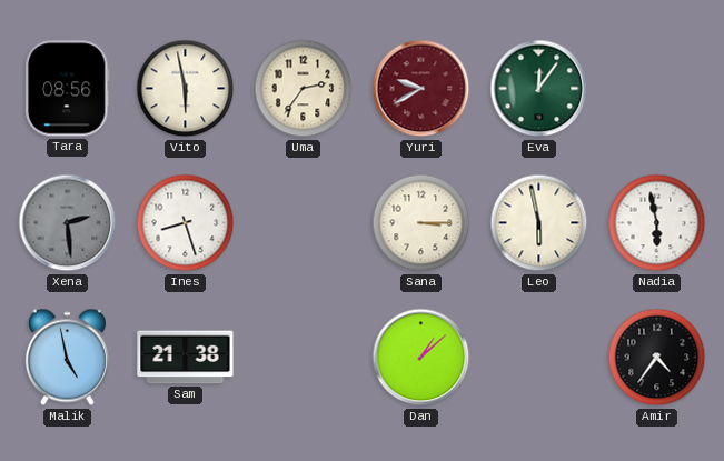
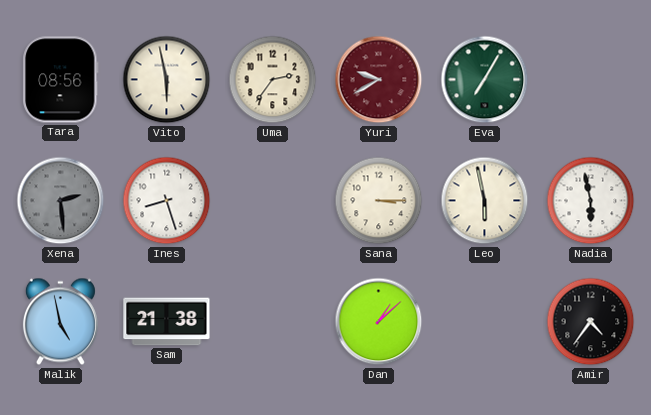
Eva: 12:06 -> 7:05 (485, 80)
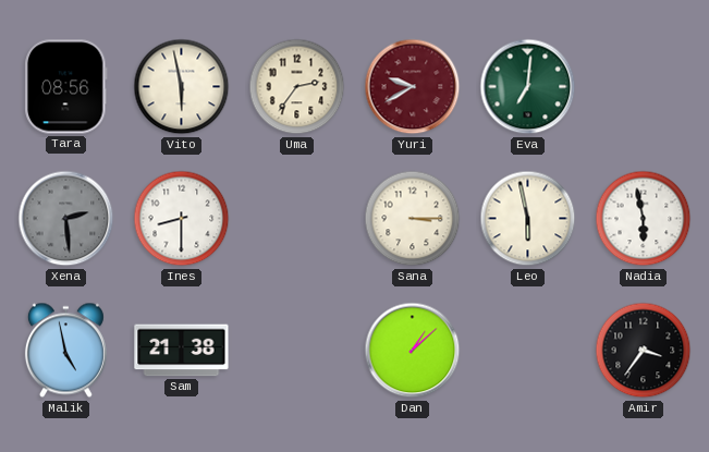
Eva: 7:05 -> 7:01 (528, 87)
Ines: 8:27 -> 8:30 (182, 219)
Amir: 4:36 -> 3:36 (644, 351)
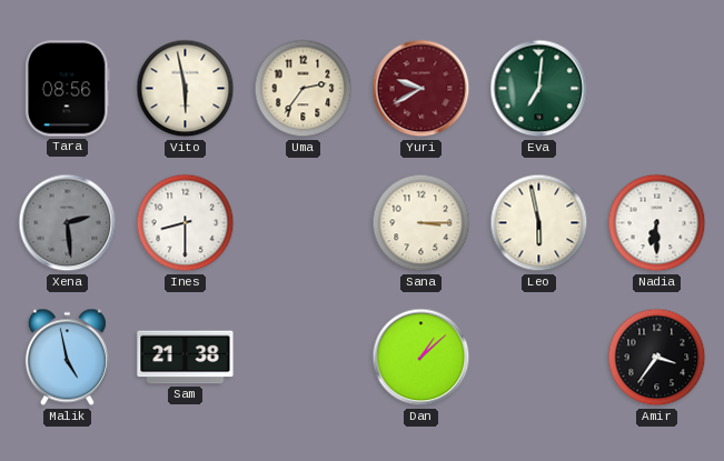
Nadia: 5:58 -> 6:30 (657, 223)
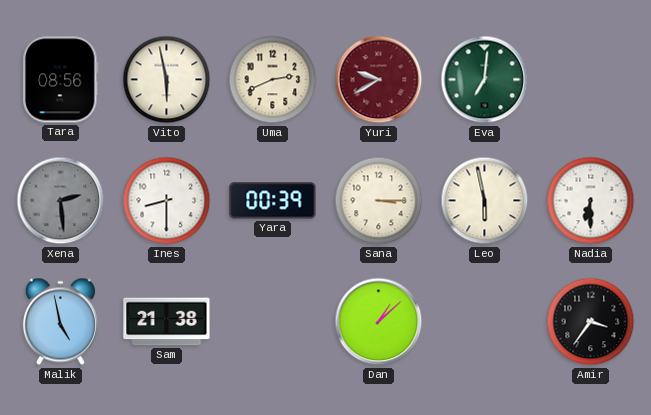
Uma: 2:36 -> 2:41 (273, 80)
Yara: none -> 00:39 (273, 201)
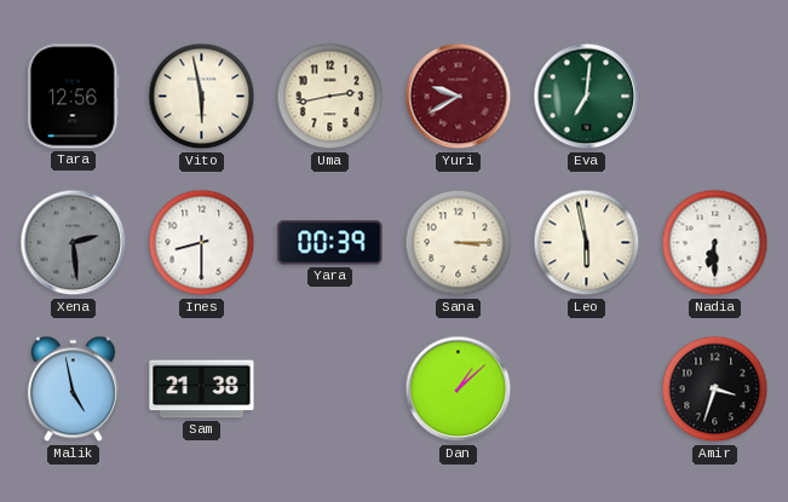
Tara: 08:56 -> 12:56 (74, 97)
Uma: 2:41 -> 2:43 (330, 97)
Amir: 3:36 -> 3:33 (715, 390)
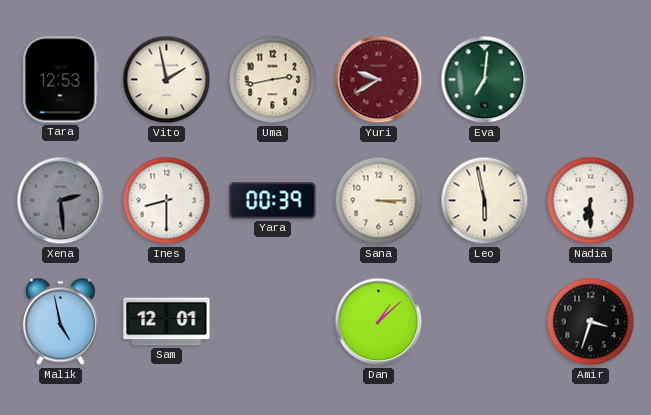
Tara: 12:56 -> 12:53 (61, 80)
Vito: 5:58 -> 1:58 (167, 80)
Sam: 21:38 -> 12:01 (167, 322)
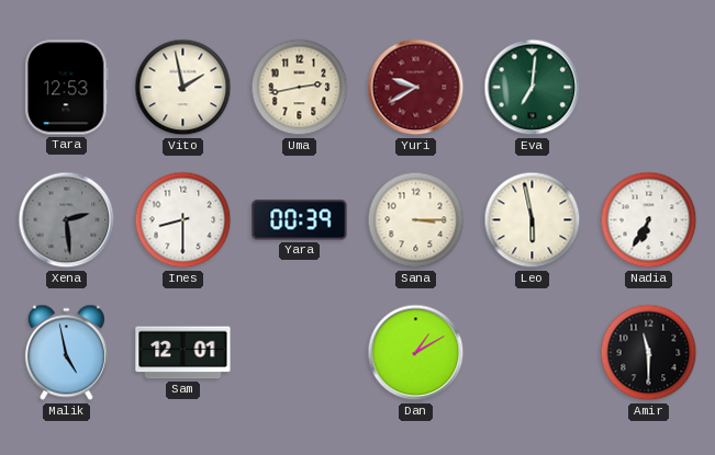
Nadia: 6:30 -> 6:35 (649, 220)
Dan: 1:08 -> 1:10 (416, 353)
Amir: 3:33 -> 11:30 (649, 353)
